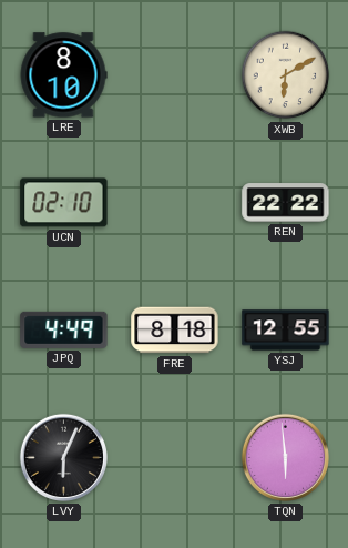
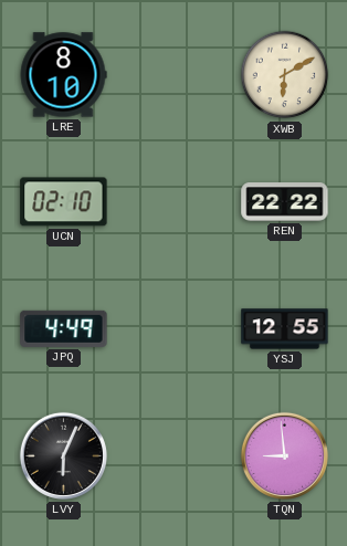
FRE: 8:18 -> none (175, 331)
TQN: 5:59 -> 8:59 (284, 455)
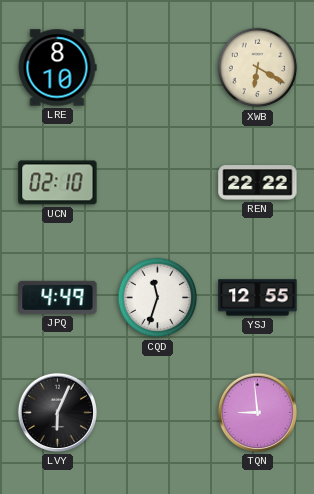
XWB: 6:10 -> 6:20 (258, 68)
CQD: none -> 11:33 (158, 298)
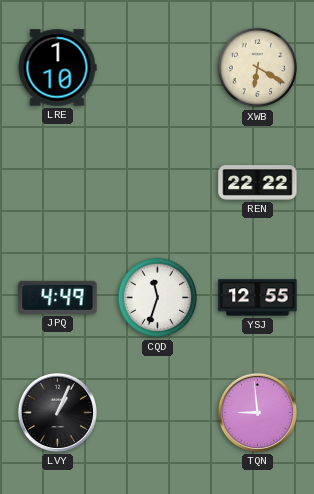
LRE: 8:10 -> 1:10 (57, 68)
UCN: 02:10 -> none (58, 183)
LVY: 6:04 -> 1:04 (57, 412)
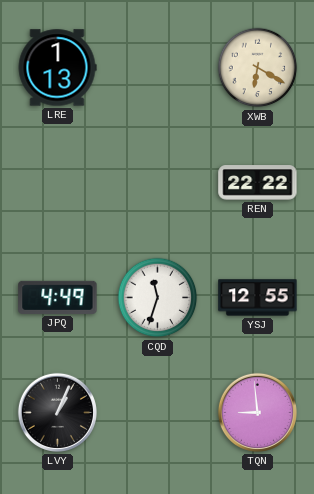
LRE: 1:10 -> 1:13 (57, 68)
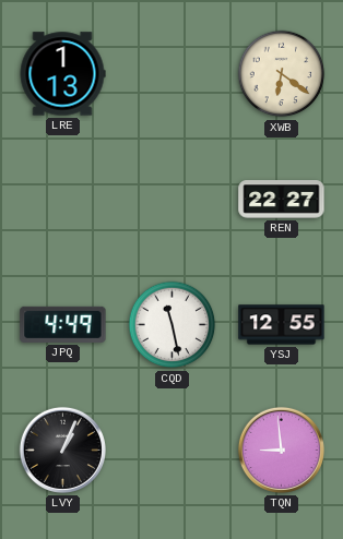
XWB: 6:20 -> 6:21 (282, 74)
REN: 22:22 -> 22:27 (282, 200)
CQD: 11:33 -> 11:28 (173, 325)
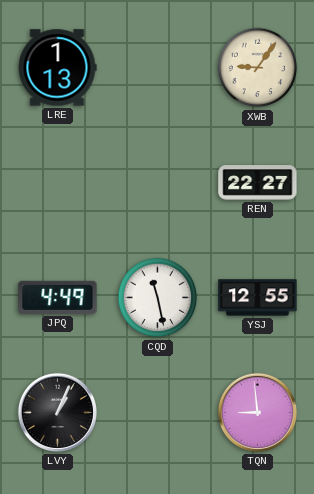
XWB: 6:21 -> 9:06 (258, 68)
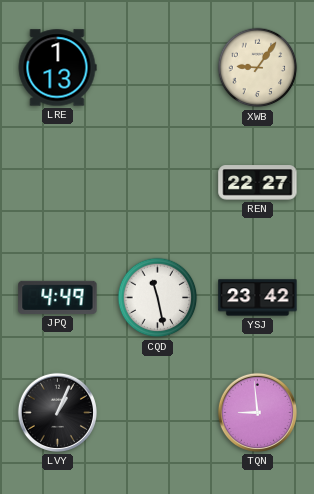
YSJ: 12:55 -> 23:42 (258, 298)
